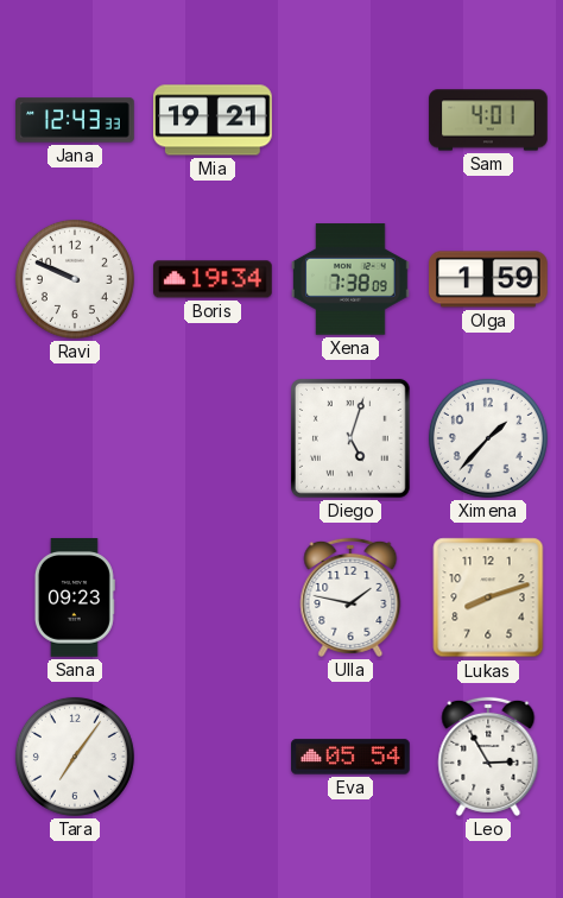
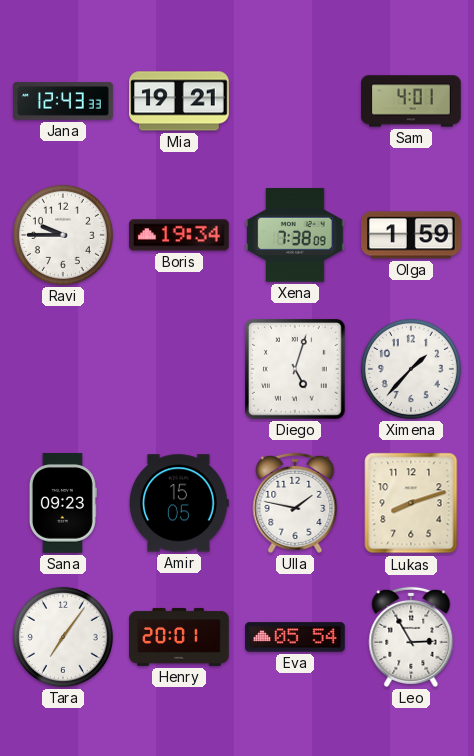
Ravi: 9:49 -> 9:45 (63, 235)
Amir: none -> 15:05 (179, 503)
Henry: none -> 20:01 (179, 637)
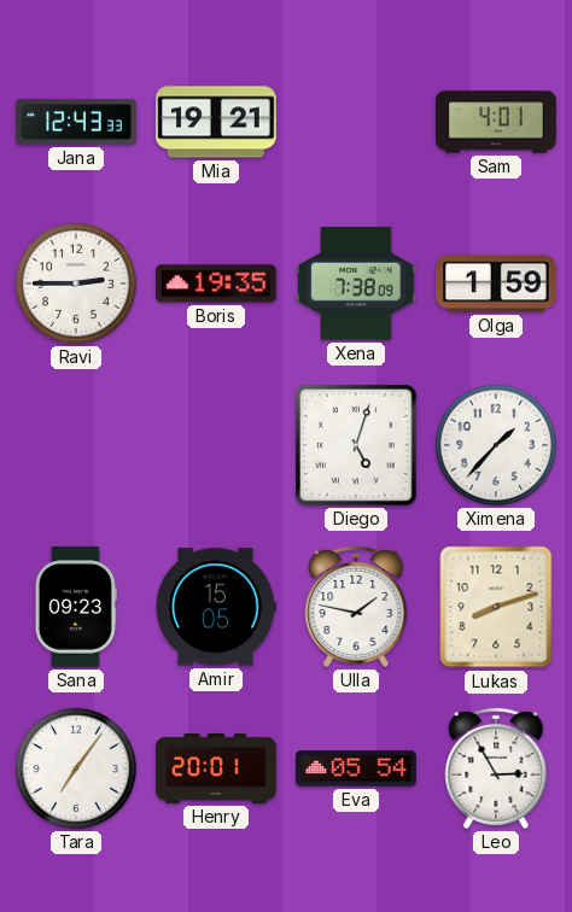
Ravi: 9:45 -> 2:45 (76, 283)
Boris: 19:34 -> 19:35 (216, 283)
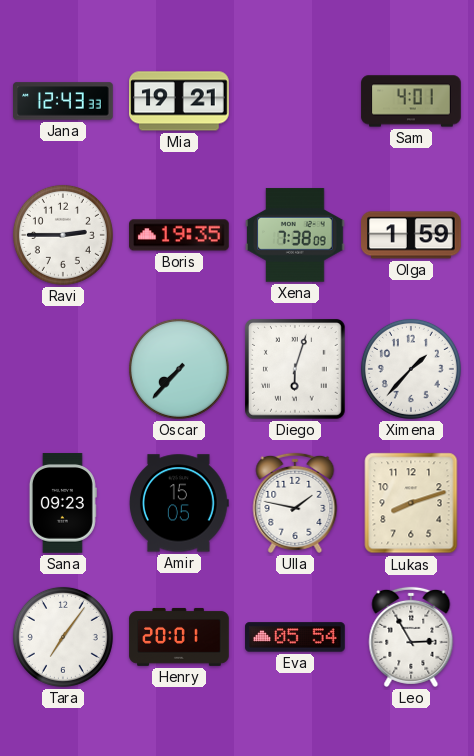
Oscar: none -> 7:37 (179, 369)
Diego: 5:03 -> 6:03 (296, 370)
